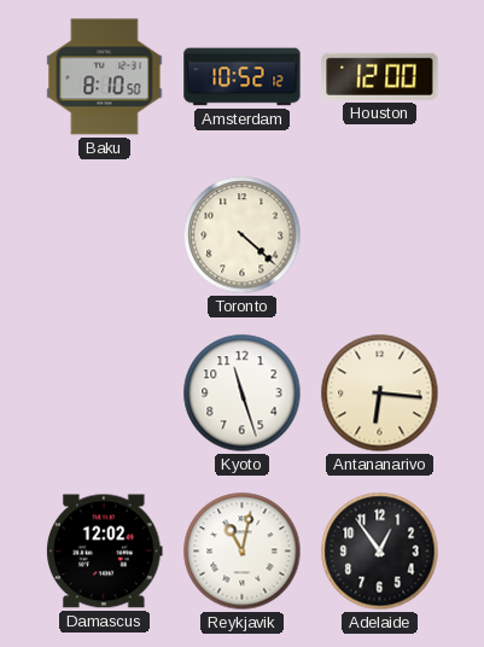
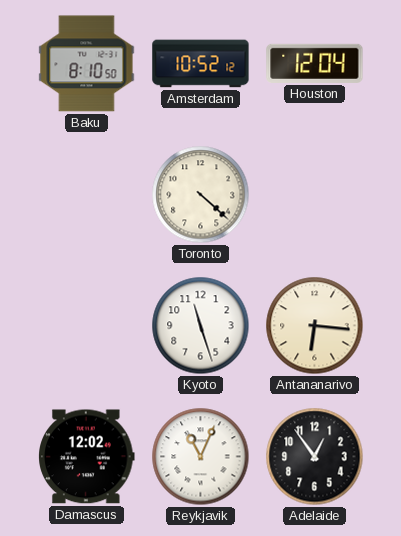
Houston: 12:00 -> 12:04 (315, 63)
Reykjavik: 11:02 -> 11:04 (201, 457)
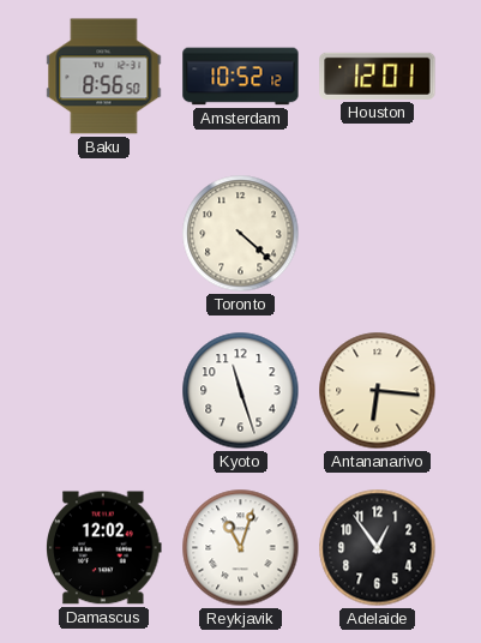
Baku: 8:10 -> 8:56 (104, 77)
Houston: 12:04 -> 12:01 (378, 76)
Reykjavik: 11:04 -> 11:03 (241, 548)
